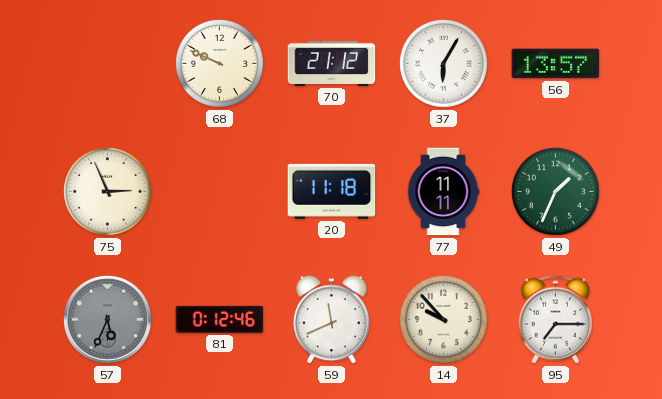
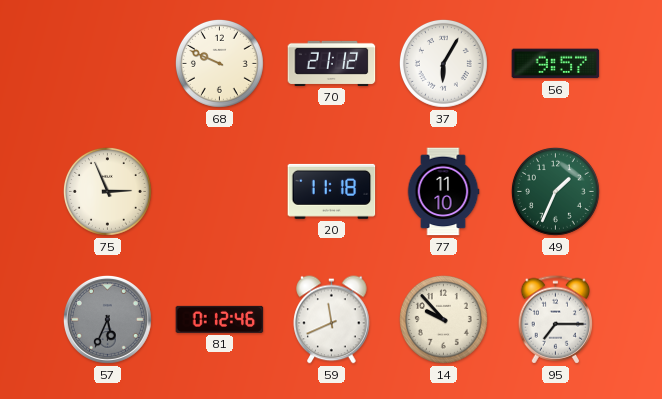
56: 13:57 -> 9:57 (556, 64)
77: 11:11 -> 11:10 (443, 192)
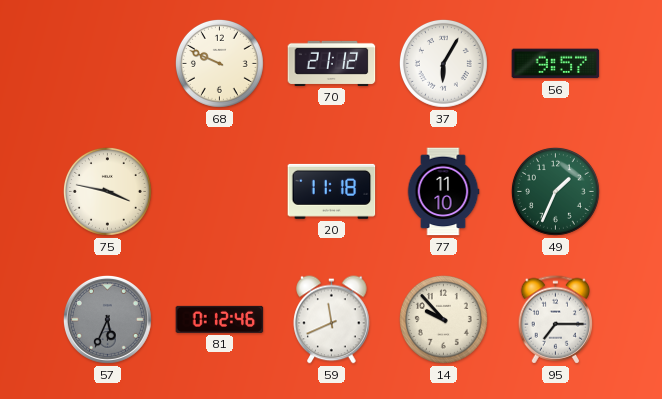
75: 2:56 -> 3:47 (107, 191)
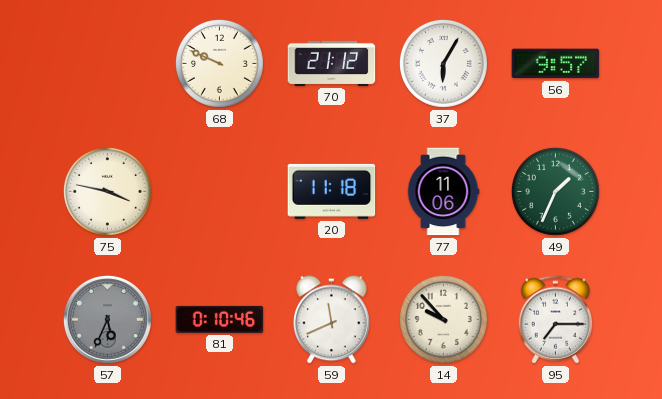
77: 11:10 -> 11:06 (443, 192)
81: 0:12 -> 0:10 (220, 319)
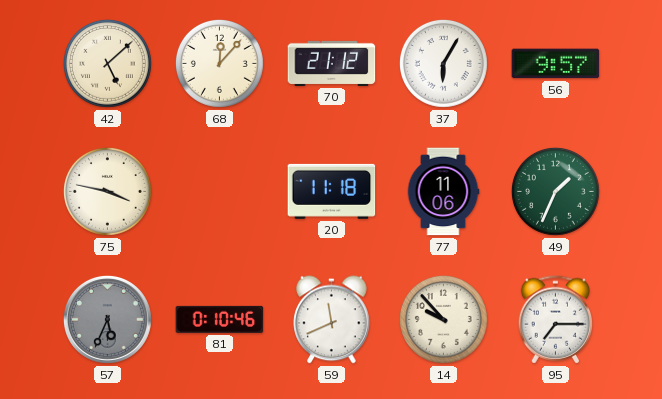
42: none -> 5:08 (107, 63)
68: 9:49 -> 12:07 (219, 63)
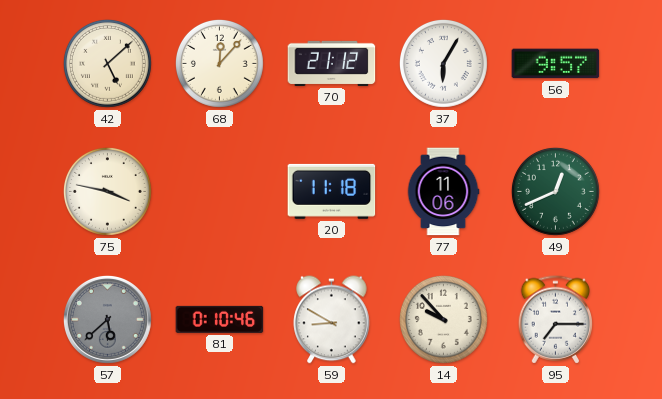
49: 1:34 -> 12:41 (555, 191)
57: 5:34 -> 5:38 (107, 319)
59: 11:41 -> 8:50 (332, 320)
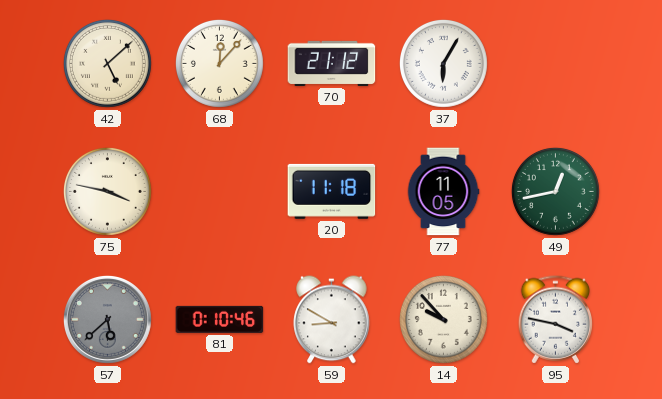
56: 9:57 -> none (556, 64)
77: 11:06 -> 11:05 (443, 192)
49: 12:41 -> 12:43 (555, 191)
95: 7:15 -> 3:47 (556, 320)
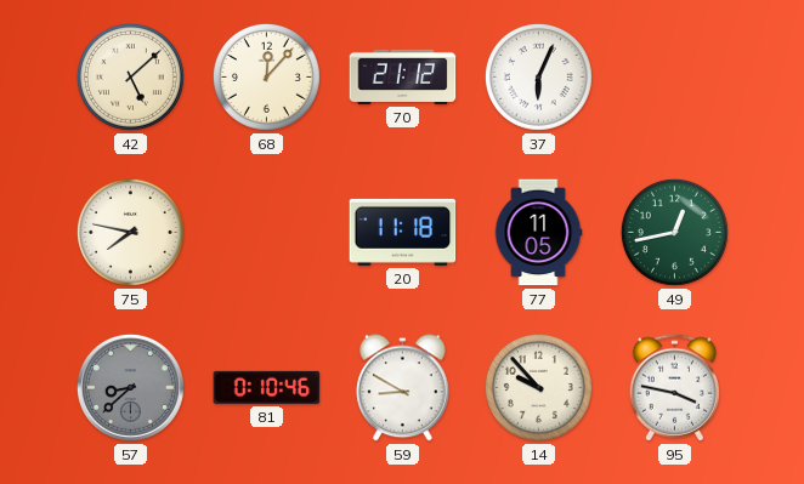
37: 6:05 -> 6:04 (538, 76)
75: 3:47 -> 7:47 (130, 232)
57: 5:38 -> 8:38 (130, 387)
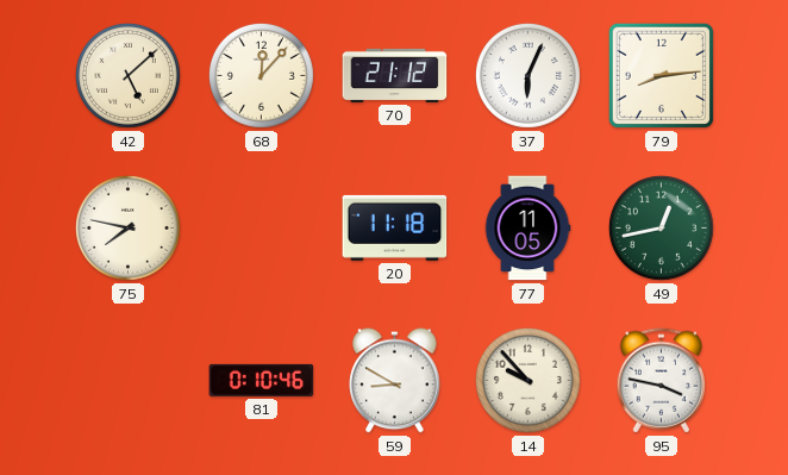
79: none -> 8:14 (661, 75)
57: 8:38 -> none (130, 387)
